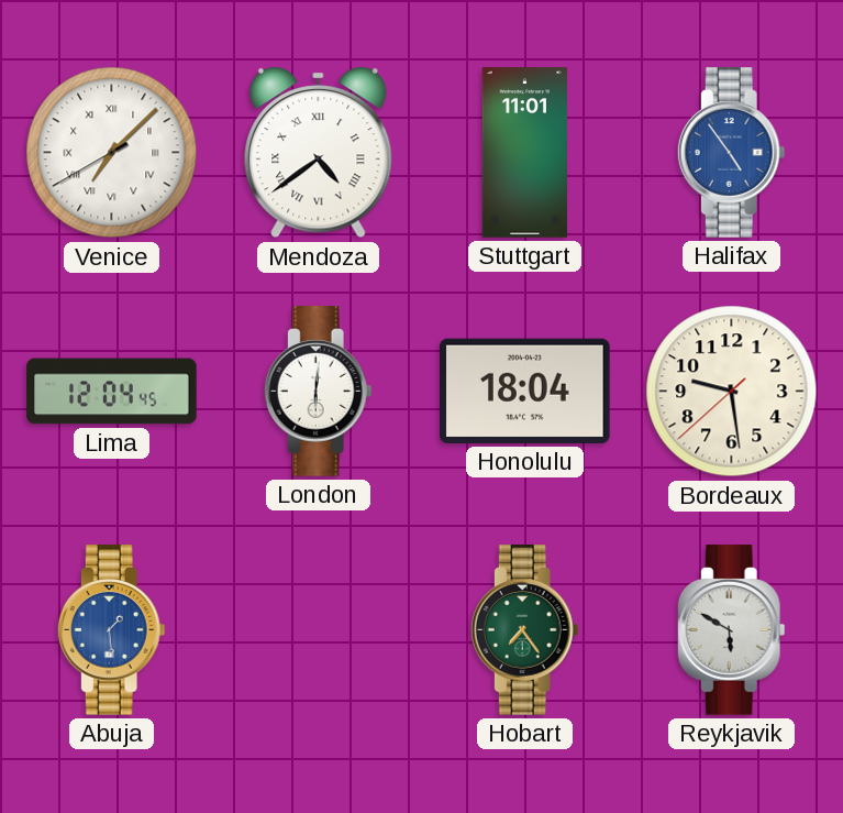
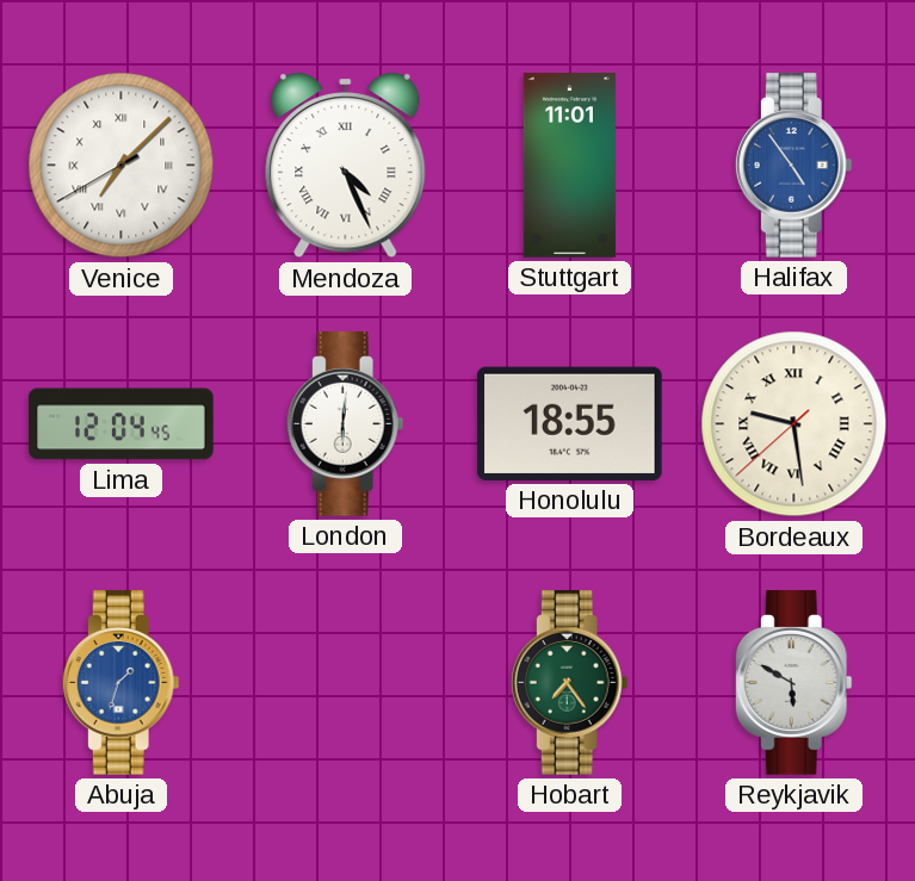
Mendoza: 4:39 -> 4:26 (346, 166)
Honolulu: 18:04 -> 18:55 (570, 423)
Bordeaux numerals: Arabic -> Roman (795, 424)
Abuja: 1:29 -> 1:33 (120, 683)
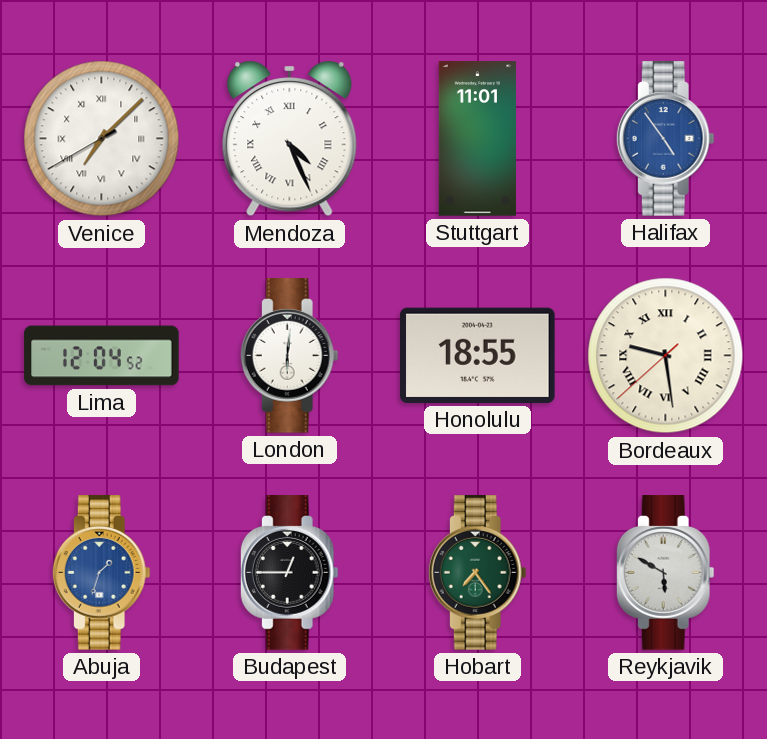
Lima: 12:04:45 -> 12:04:52 (102, 356)
Budapest: none -> 12:45 (289, 573)
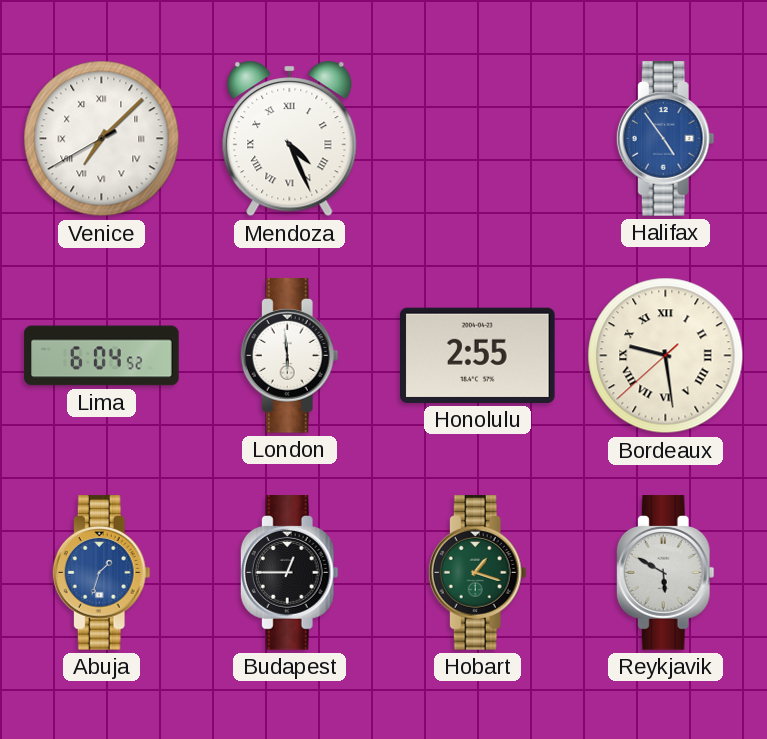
Stuttgart: 11:01 -> none (477, 139)
Lima: 12:04 -> 6:04 (102, 356)
London: 6:01 -> 5:59 (289, 356)
Honolulu: 18:55 -> 2:55 (478, 355)
Hobart: 7:24 -> 1:18 (477, 573)
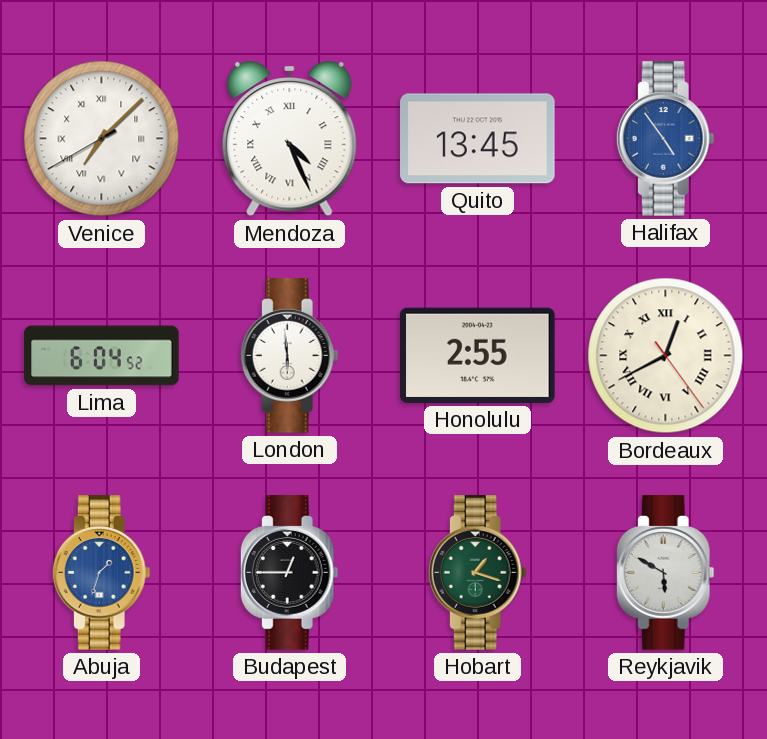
Quito: none -> 13:45 (478, 139)
Bordeaux: 9:28 -> 12:40 (666, 356)
